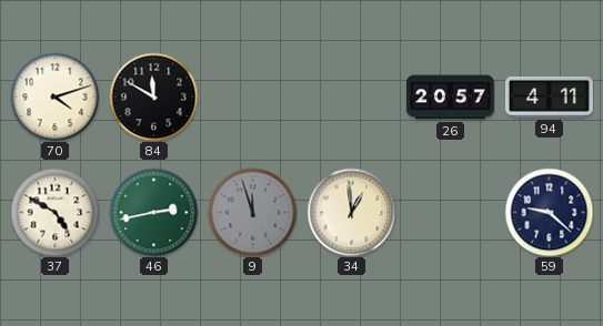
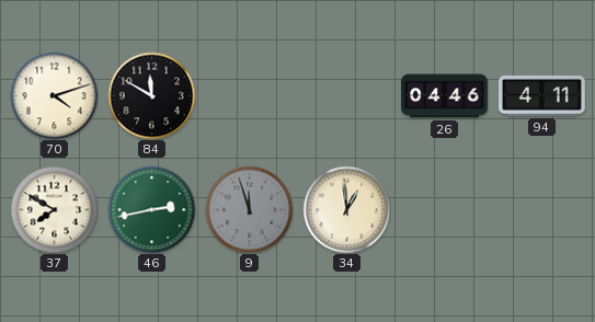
26: 20:57 -> 04:46 (445, 96)
37: 4:50 -> 7:50 (54, 209)
59: 9:22 -> none (549, 212)
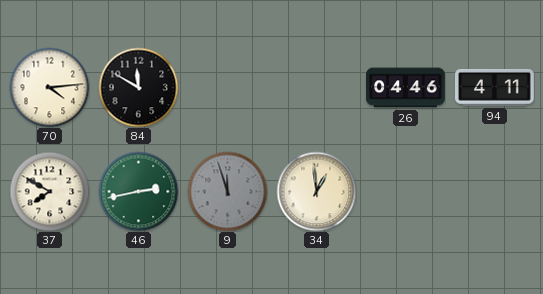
70: 4:12 -> 4:14 (49, 87)
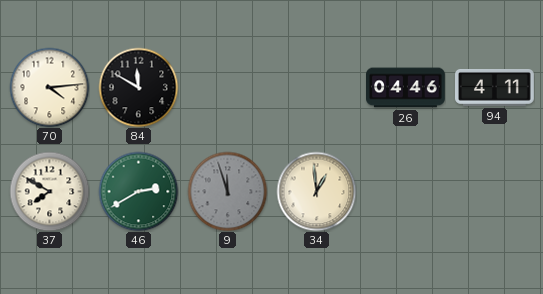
46: 2:43 -> 2:40 (138, 191)
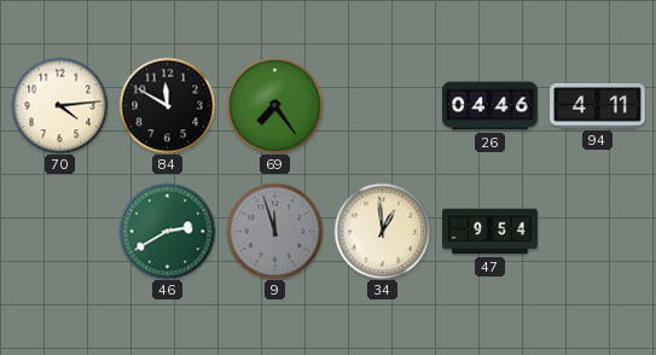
69: none -> 7:24 (274, 105)
37: 7:50 -> none (49, 191)
47: none -> 9:54 (490, 232)
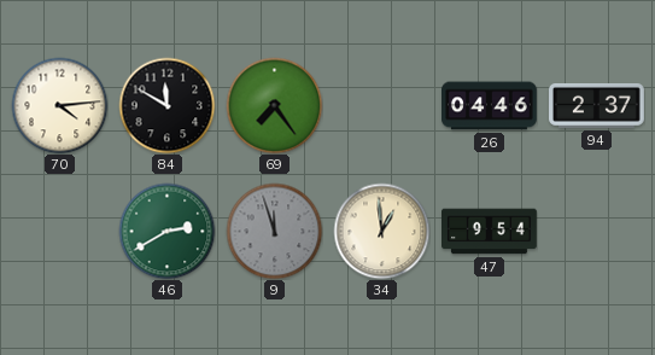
94: 4:11 -> 2:37 (597, 106)
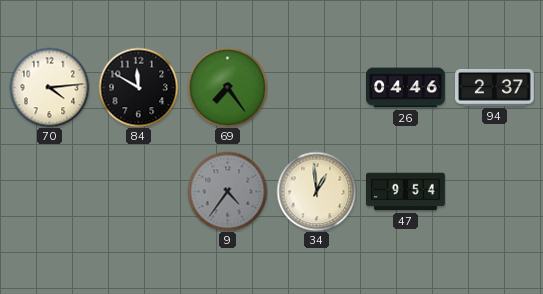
46: 2:40 -> none (166, 231)
9: 11:57 -> 4:36 (227, 191)
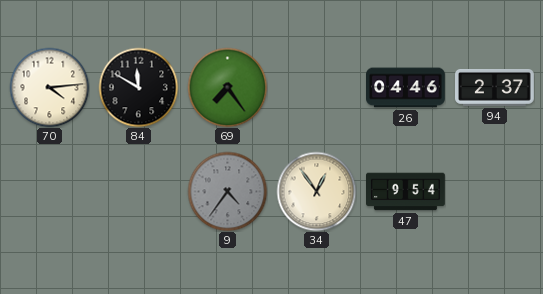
34: 12:59 -> 12:54 (316, 191)
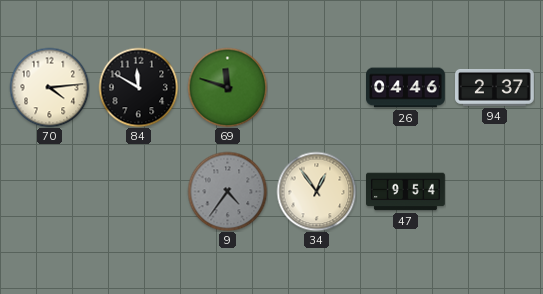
69: 7:24 -> 11:48 (227, 87)
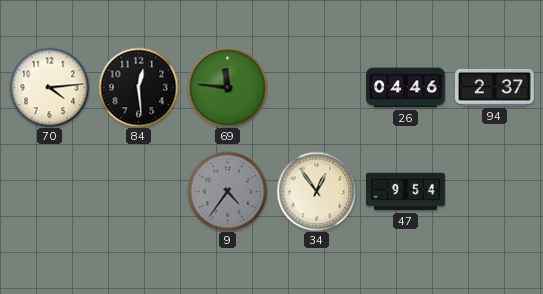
84: 11:50 -> 12:29 (138, 87)
69: 11:48 -> 11:46 (227, 87)
